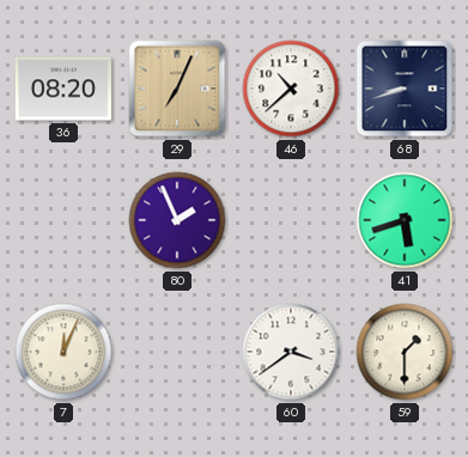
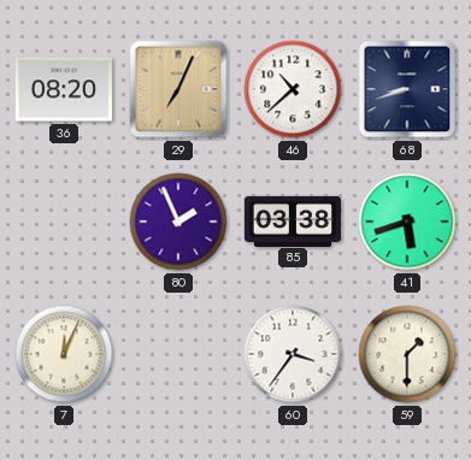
85: none -> 03:38 (293, 220)
60: 3:39 -> 3:36 (293, 354)
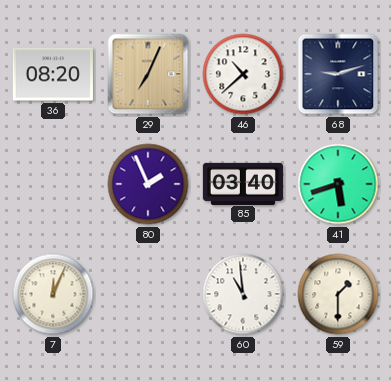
68: 8:42 -> 9:12 (338, 74)
85: 03:38 -> 03:40 (243, 183)
60: 3:36 -> 10:59 (243, 294)
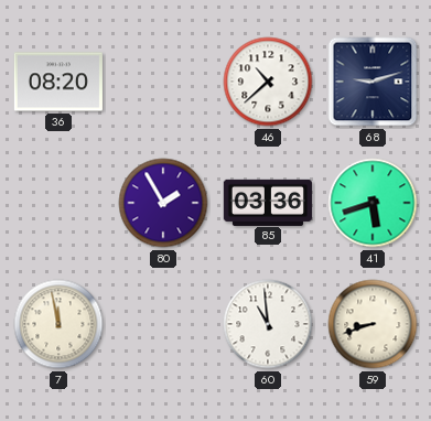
29: 7:04 -> none (148, 74)
80: 1:56 -> 1:55 (163, 203)
85: 03:40 -> 03:36 (268, 202)
7: 12:04 -> 11:58 (58, 324)
59: 1:30 -> 8:42 (373, 324)
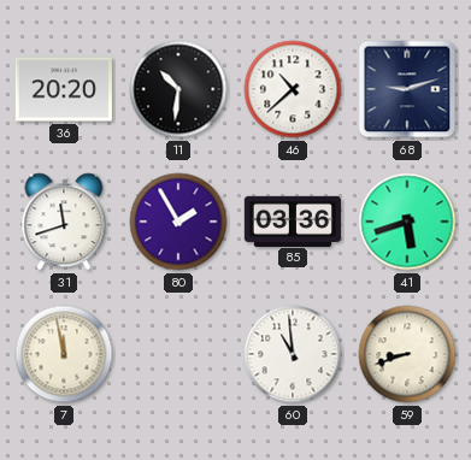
36: 08:20 -> 20:20 (64, 89)
11: none -> 10:31 (178, 89)
31: none -> 11:42 (64, 222)
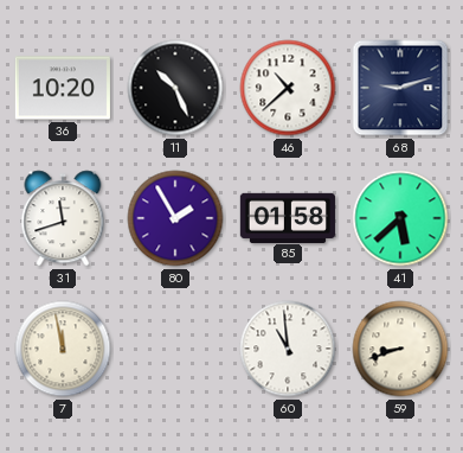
36: 20:20 -> 10:20 (63, 88)
11: 10:31 -> 10:26 (175, 88)
85: 03:36 -> 01:58 (288, 217)
41: 5:42 -> 5:38 (400, 218)
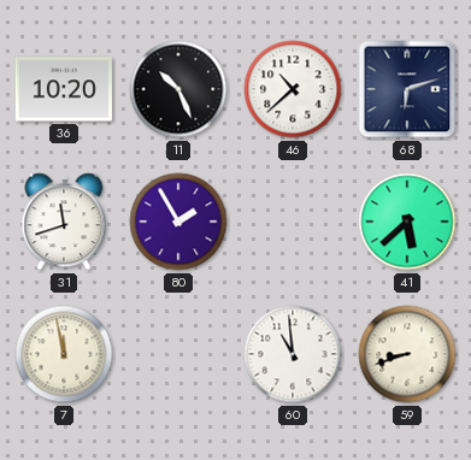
68: 9:12 -> 6:12 (407, 89)
85: 01:58 -> none (288, 217)
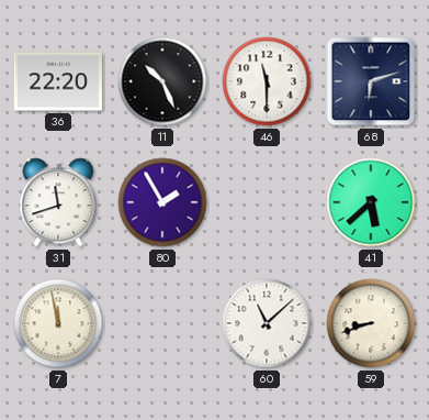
36: 10:20 -> 22:20 (58, 81)
46: 10:38 -> 11:30 (267, 81)
60: 10:59 -> 11:08 (267, 323)
